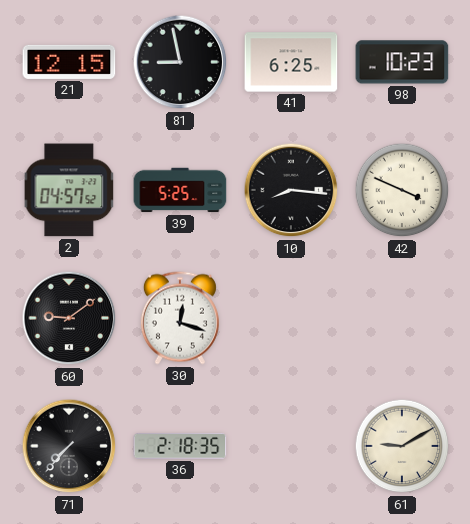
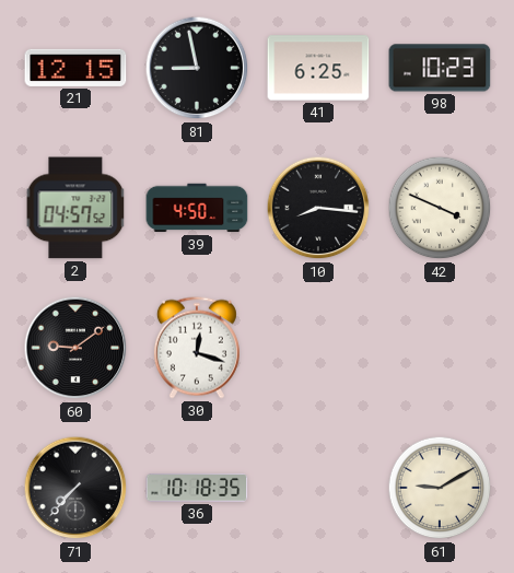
39: 5:25 -> 4:50 (197, 208)
36: 2:18 -> 10:18 (197, 488)
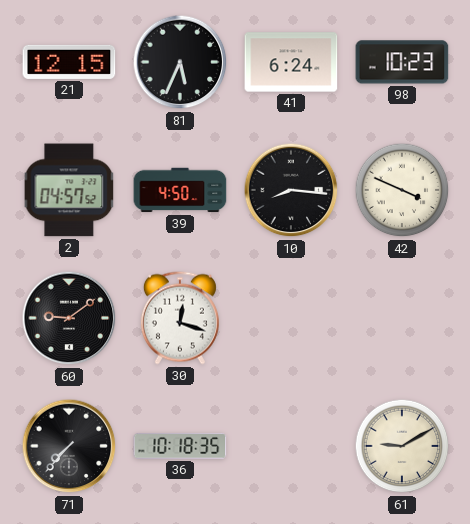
81: 8:58 -> 5:34 (180, 62)
41: 6:25 -> 6:24 (291, 62)
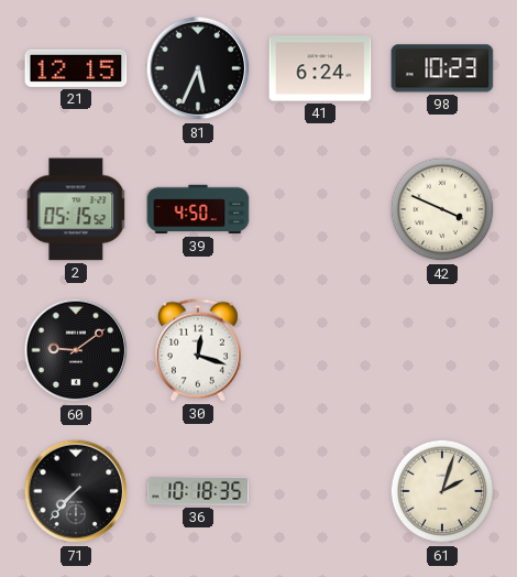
2: 04:57 -> 05:15 (76, 209)
10: 8:16 -> none (291, 190)
61: 9:10 -> 2:03 (442, 491)
